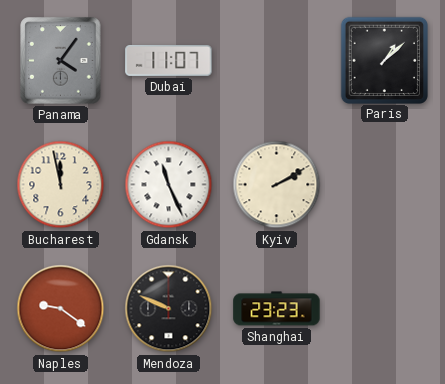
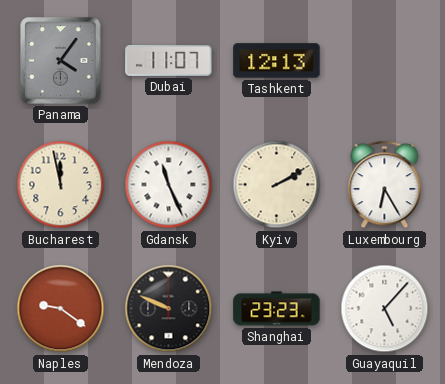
Tashkent: none -> 12:13 (277, 61)
Paris: 1:08 -> none (384, 60)
Luxembourg: none -> 6:25 (385, 185)
Guayaquil: none -> 5:07 (385, 309)
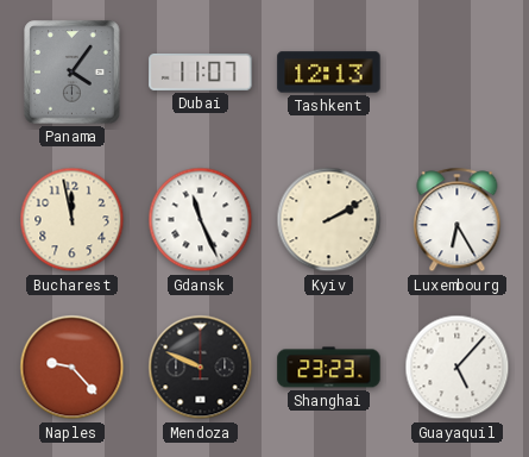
Naples: 9:21 -> 9:23 (73, 368)
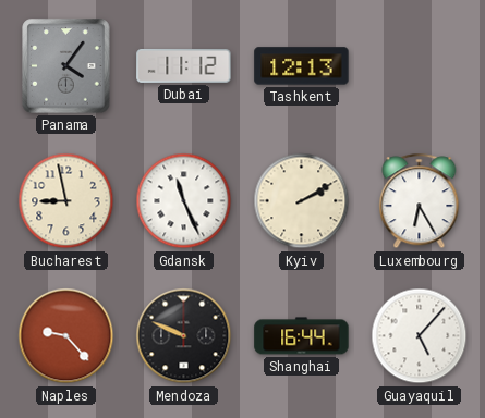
Dubai: 11:07 -> 11:12 (184, 66)
Bucharest: 11:58 -> 8:58 (66, 201)
Shanghai: 23:23 -> 16:44 (302, 336)
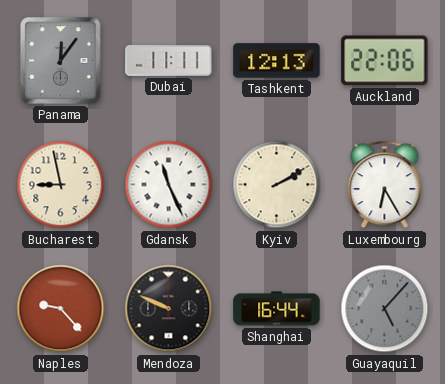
Panama: 4:06 -> 12:06 (61, 61)
Dubai: 11:12 -> 11:11 (169, 61)
Auckland: none -> 22:06 (385, 61)
Guayaquil dial: white -> grey (385, 309)
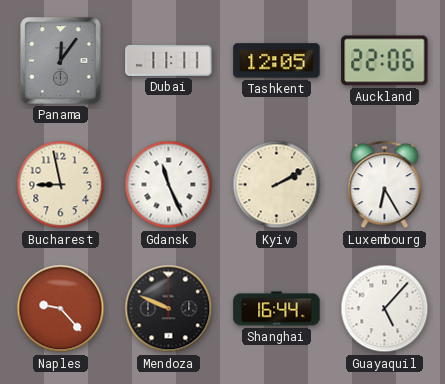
Tashkent: 12:13 -> 12:05 (277, 61)
Guayaquil dial: grey -> white (385, 309)
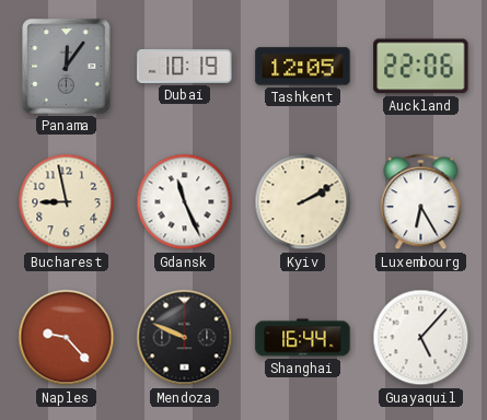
Dubai: 11:11 -> 10:19 (185, 67)
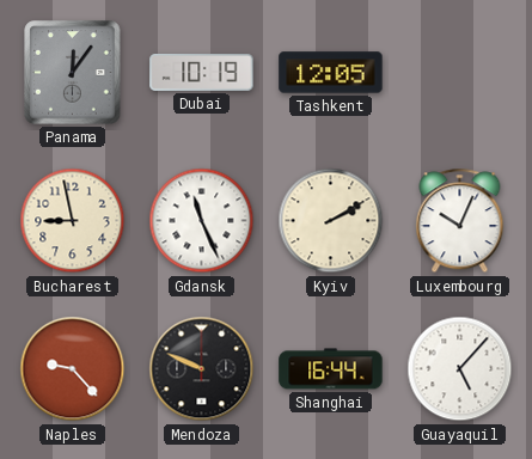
Auckland: 22:06 -> none (421, 67)
Luxembourg: 6:25 -> 10:04 (460, 221)
